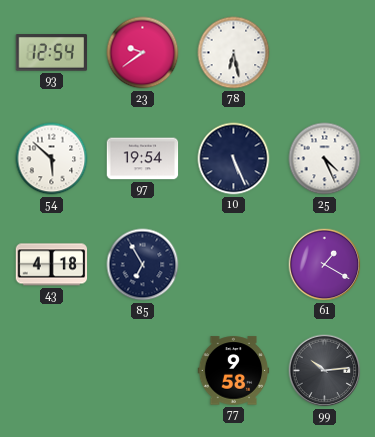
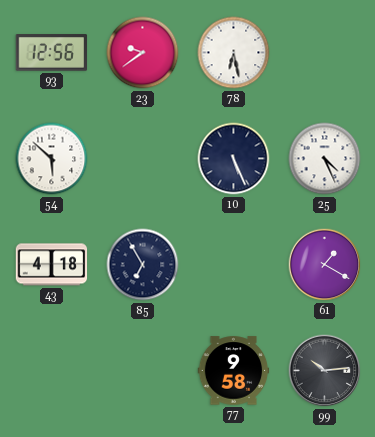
93: 12:54 -> 12:56 (52, 53)
97: 19:54 -> none (143, 159)
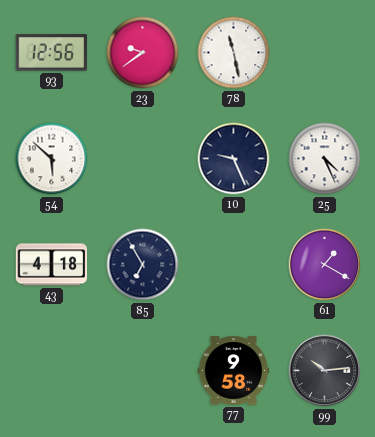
78: 6:28 -> 11:28 (234, 53)
10: 5:26 -> 9:26 (234, 159)
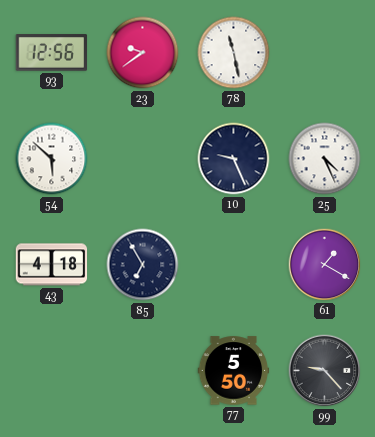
77: 9:58 -> 5:50 (234, 371)
99: 10:14 -> 9:23 (325, 371)
